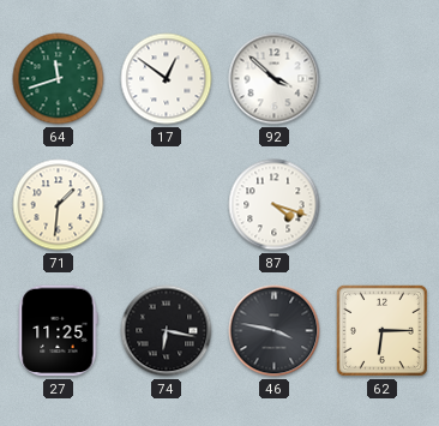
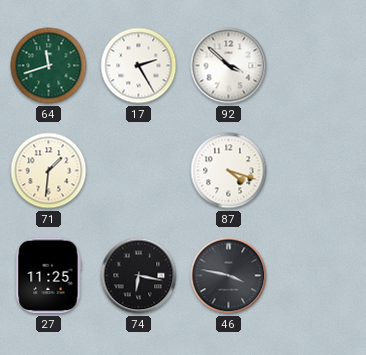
17: 12:51 -> 2:25 (139, 66)
62: 6:15 -> none (381, 330)
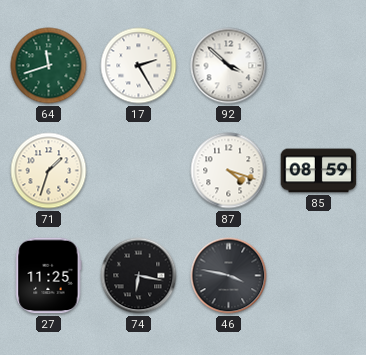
71: 1:31 -> 1:33 (49, 171)
85: none -> 08:59 (319, 171)
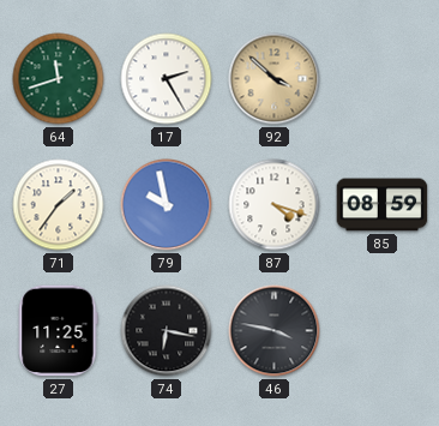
92 dial: white -> champagne (275, 79)
71: 1:33 -> 1:36 (59, 205)
79: none -> 9:58 (167, 205)
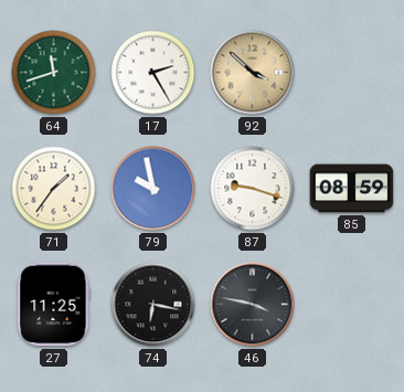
87: 4:18 -> 9:18 (253, 189)
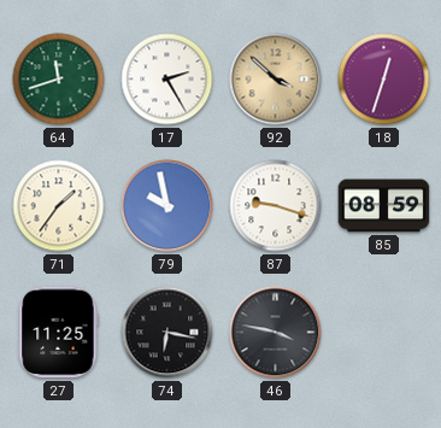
18: none -> 12:33 (384, 80)
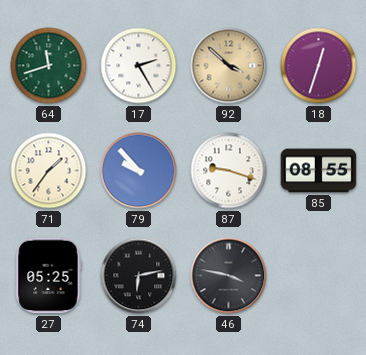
79: 9:58 -> 9:53 (139, 171)
85: 08:59 -> 08:55 (319, 171)
27: 11:25 -> 05:25 (49, 276)
74: 6:17 -> 6:13 (139, 276)
